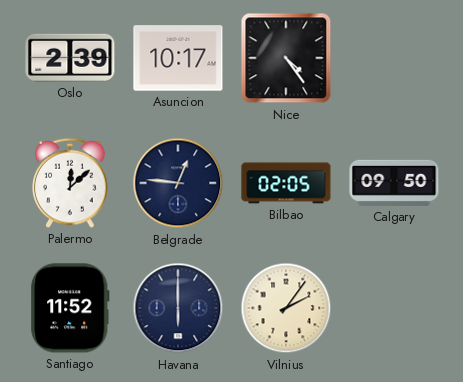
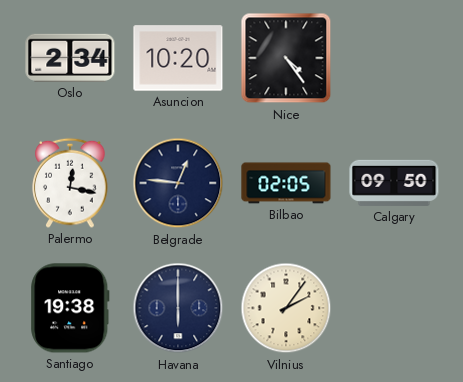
Oslo: 2:39 -> 2:34 (70, 58)
Asuncion: 10:17 -> 10:20 (178, 58)
Palermo: 12:08 -> 12:17 (70, 183)
Santiago: 11:52 -> 19:38 (70, 308)
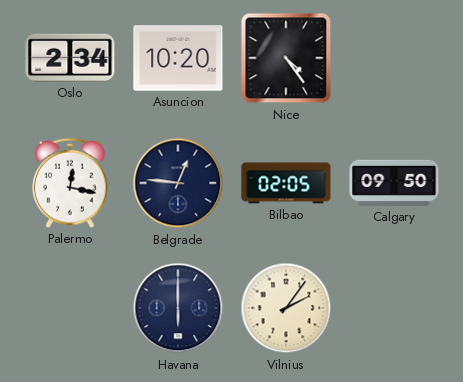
Santiago: 19:38 -> none (70, 308)
